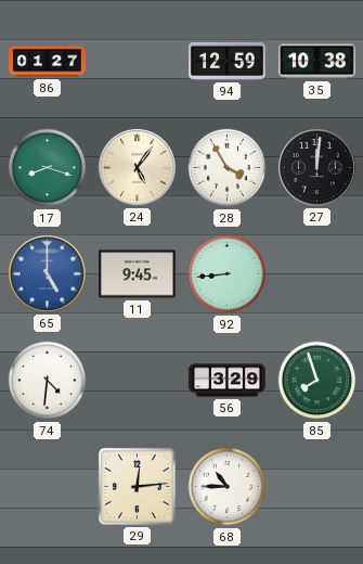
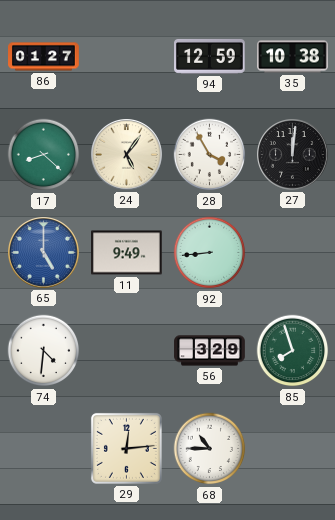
17: 8:18 -> 8:22 (44, 155)
11: 9:45 -> 9:49 (127, 253)
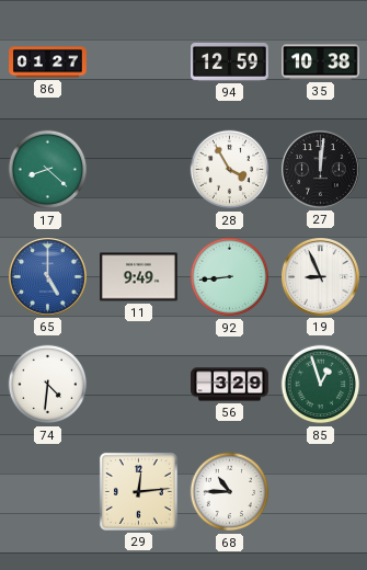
24: 5:06 -> none (127, 155)
19: none -> 8:56 (321, 277)
85: 7:57 -> 12:57 (321, 385)
